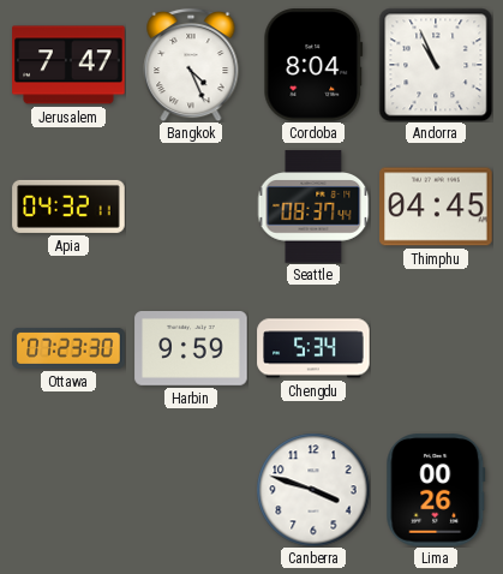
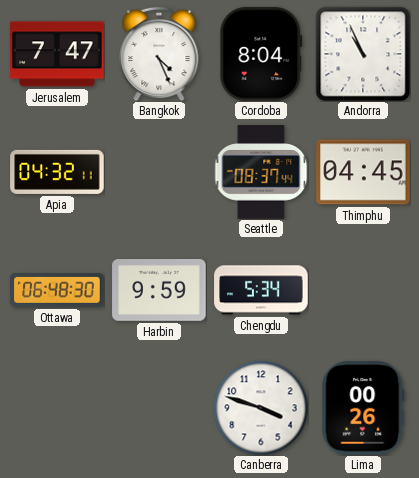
Ottawa: 07:23 -> 06:48 (57, 291)
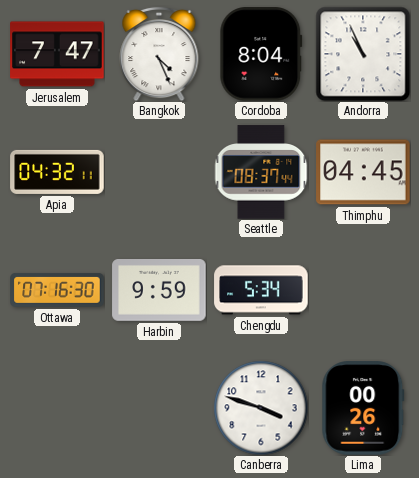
Ottawa: 06:48 -> 07:16 (57, 291)
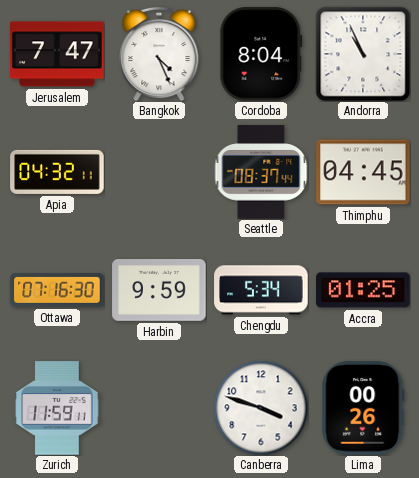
Accra: none -> 01:25 (363, 290)
Zurich: none -> 11:59 (57, 408)
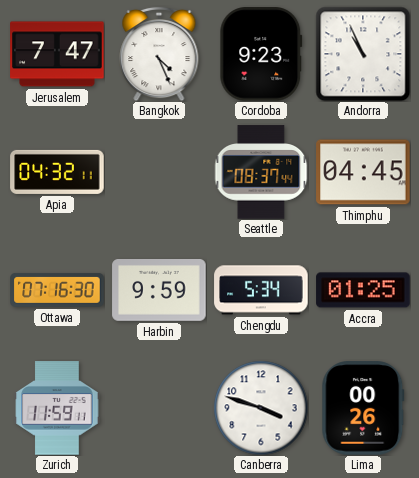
Cordoba: 8:04 -> 9:23 (261, 54)
